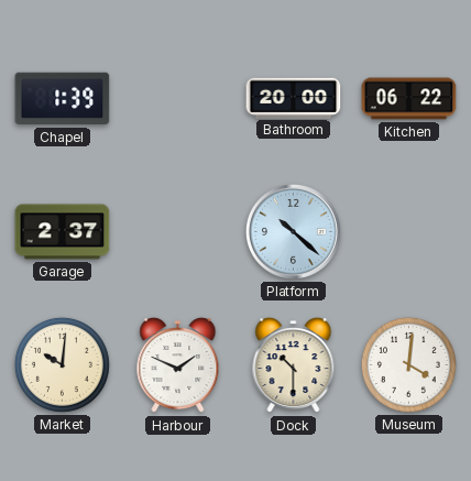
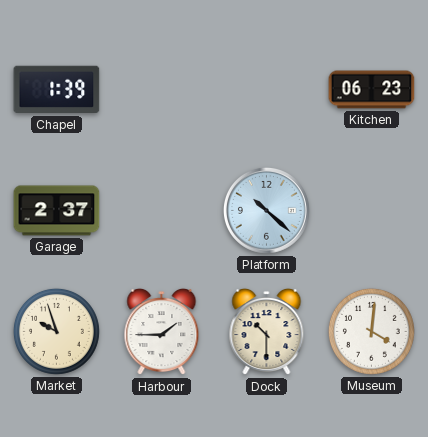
Bathroom: 20:00 -> none (294, 98)
Kitchen: 06:22 -> 06:23 (372, 90)
Market: 10:01 -> 9:57 (56, 331)
Harbour: 1:49 -> 1:45 (162, 332)
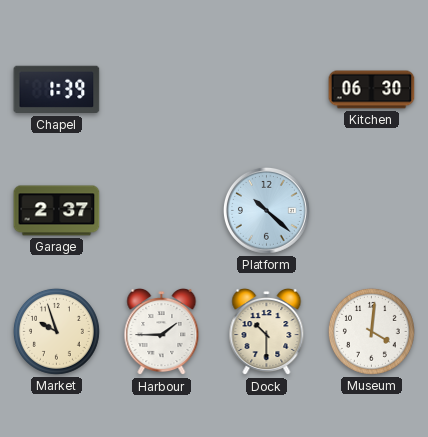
Kitchen: 06:23 -> 06:30 (372, 90)
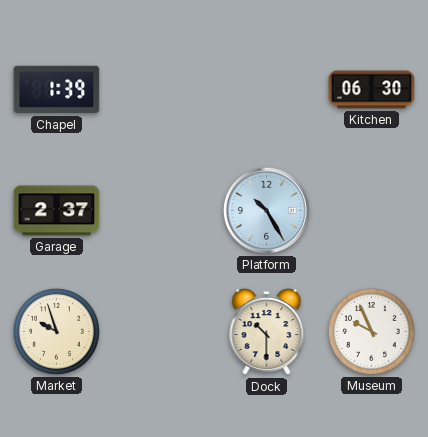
Platform: 10:22 -> 10:25 (267, 211)
Harbour: 1:45 -> none (162, 332)
Museum: 4:01 -> 9:56 (371, 331)
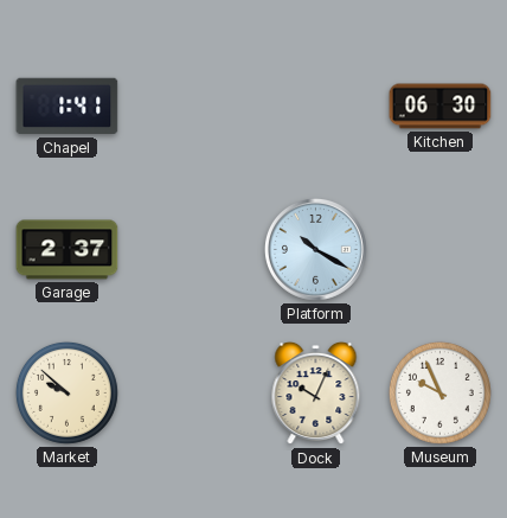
Chapel: 1:39 -> 1:41 (68, 107)
Platform: 10:25 -> 10:20 (316, 250)
Market: 9:57 -> 9:52 (66, 392)
Dock: 10:30 -> 10:04 (316, 394)
